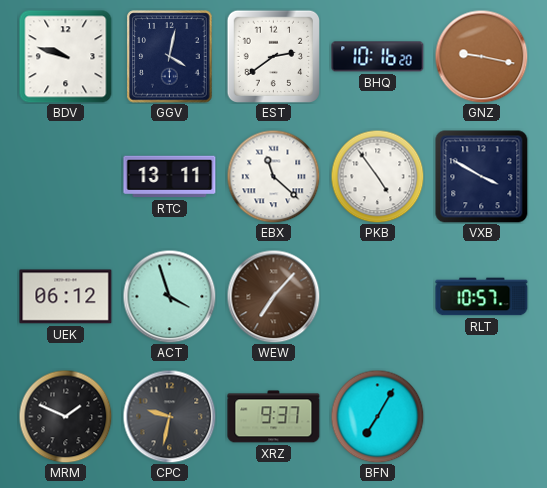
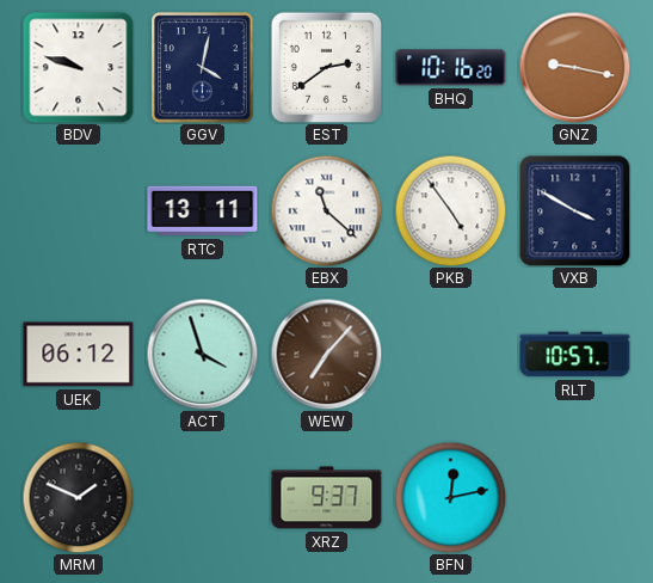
CPC: 9:32 -> none (169, 416)
BFN: 7:05 -> 12:13 (450, 497)
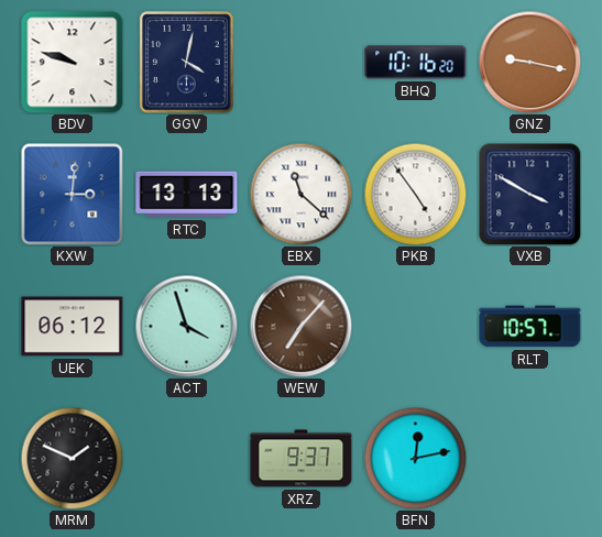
EST: 2:39 -> none (326, 67)
KXW: none -> 3:01 (72, 194)
RTC: 13:11 -> 13:13 (187, 195)
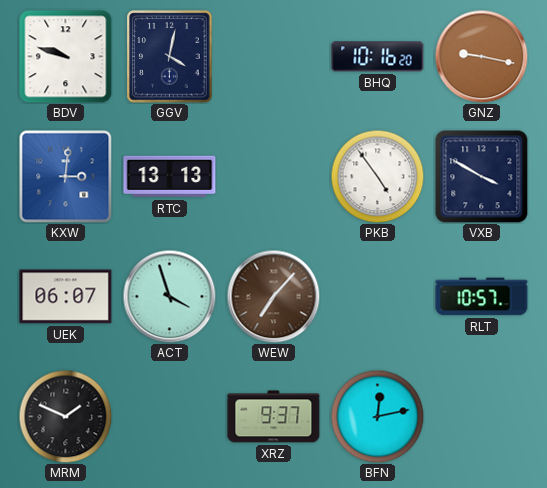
EBX: 11:22 -> none (300, 194)
UEK: 06:12 -> 06:07 (66, 297)
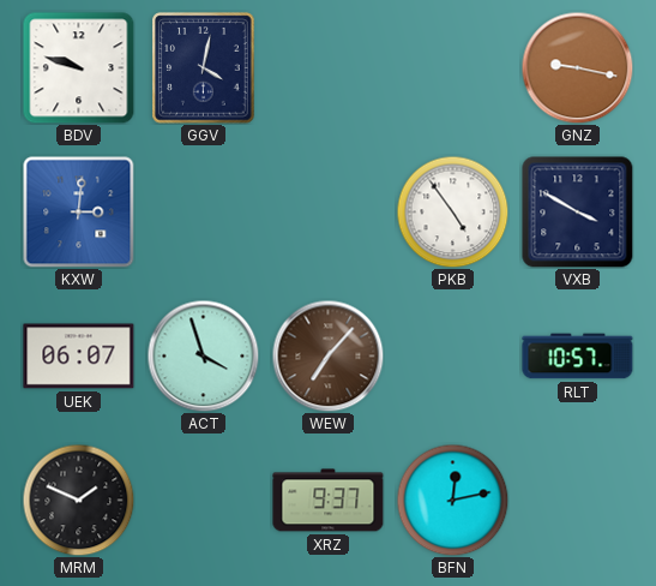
BHQ: 10:16 -> none (378, 57)
RTC: 13:13 -> none (170, 177)
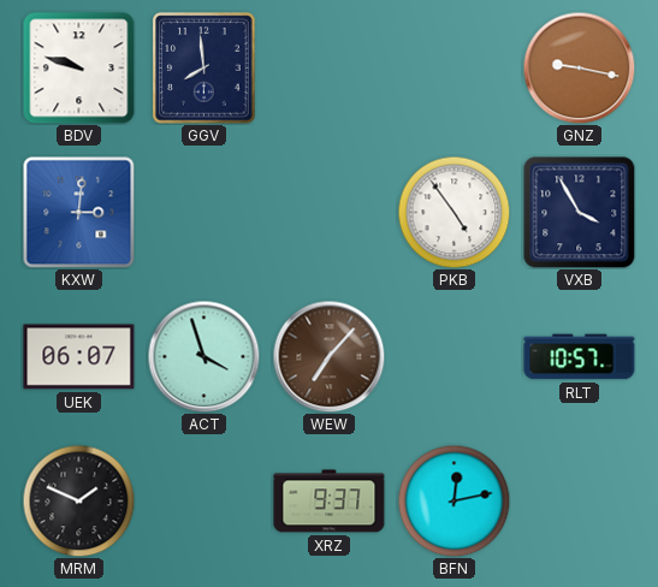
GGV: 4:02 -> 7:59 (204, 69)
VXB: 3:50 -> 3:55 (580, 213)
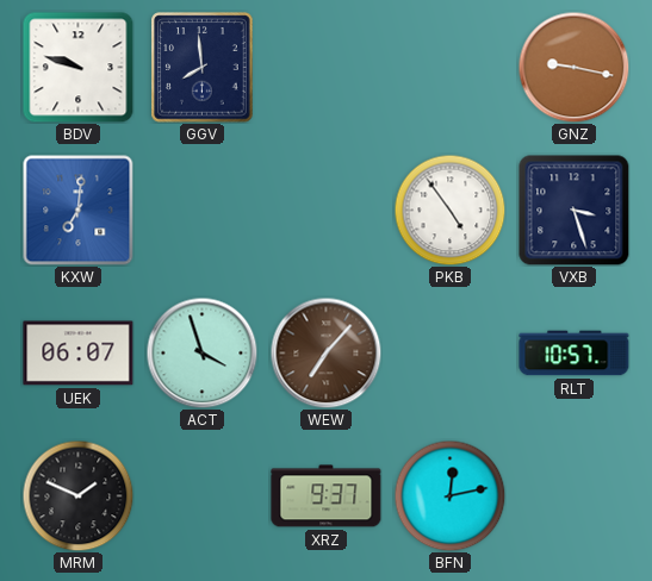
KXW: 3:01 -> 7:01 (77, 210)
VXB: 3:55 -> 3:27 (575, 211)
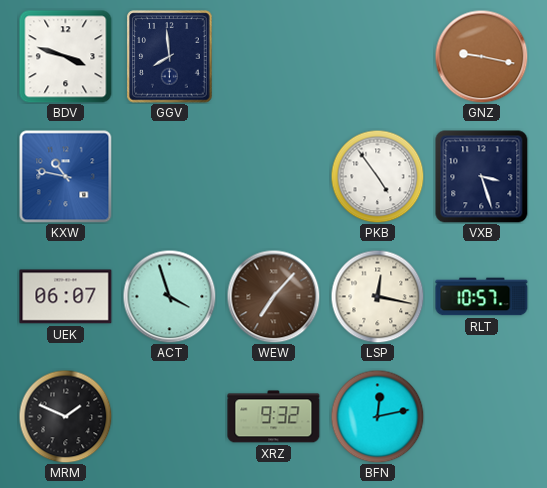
BDV: 9:48 -> 3:48 (66, 57)
KXW: 7:01 -> 10:47 (65, 176)
LSP: none -> 12:17 (377, 296)
XRZ: 9:37 -> 9:32 (274, 417)
